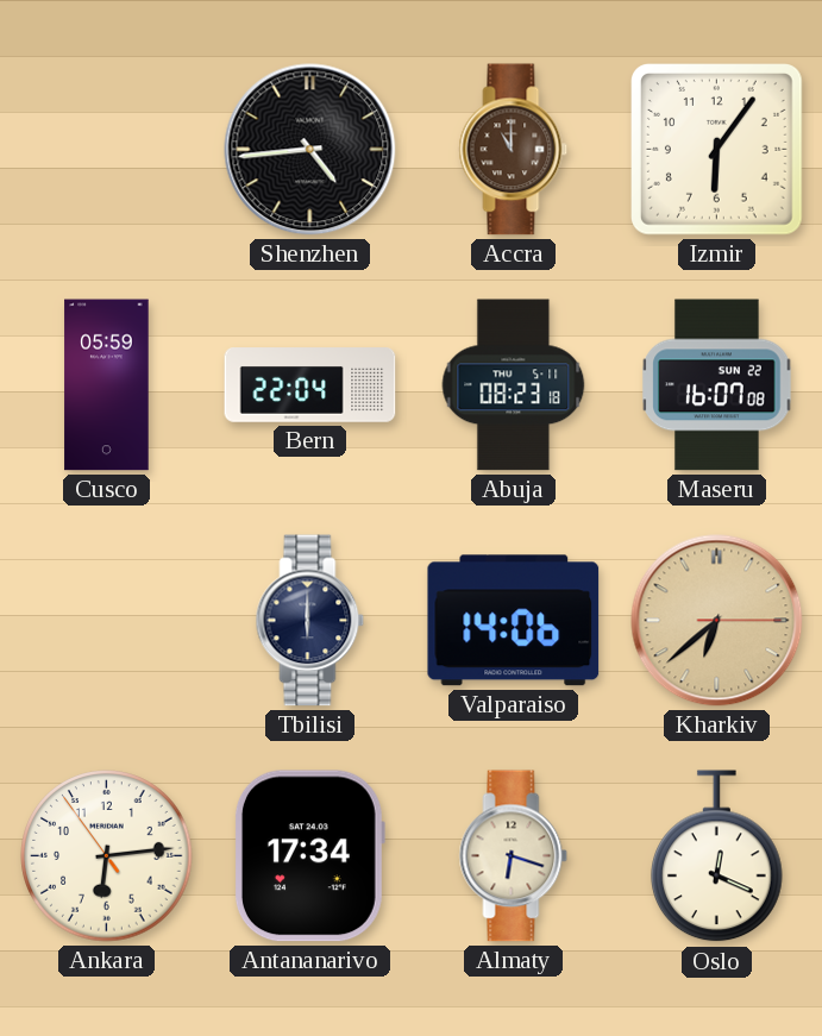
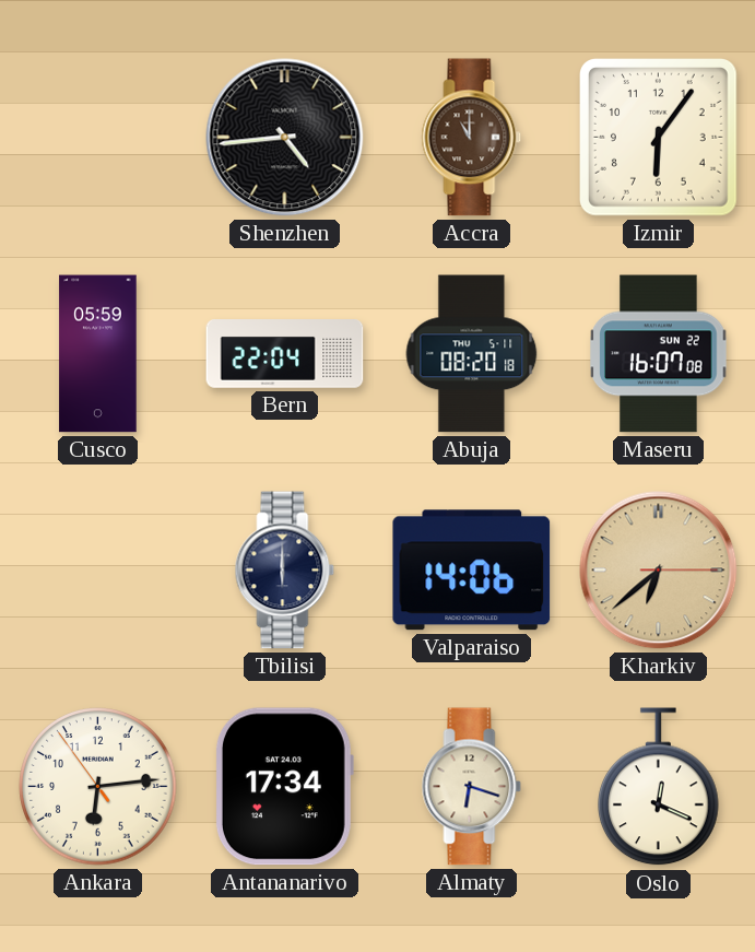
Abuja: 08:23 -> 08:20 (472, 354)
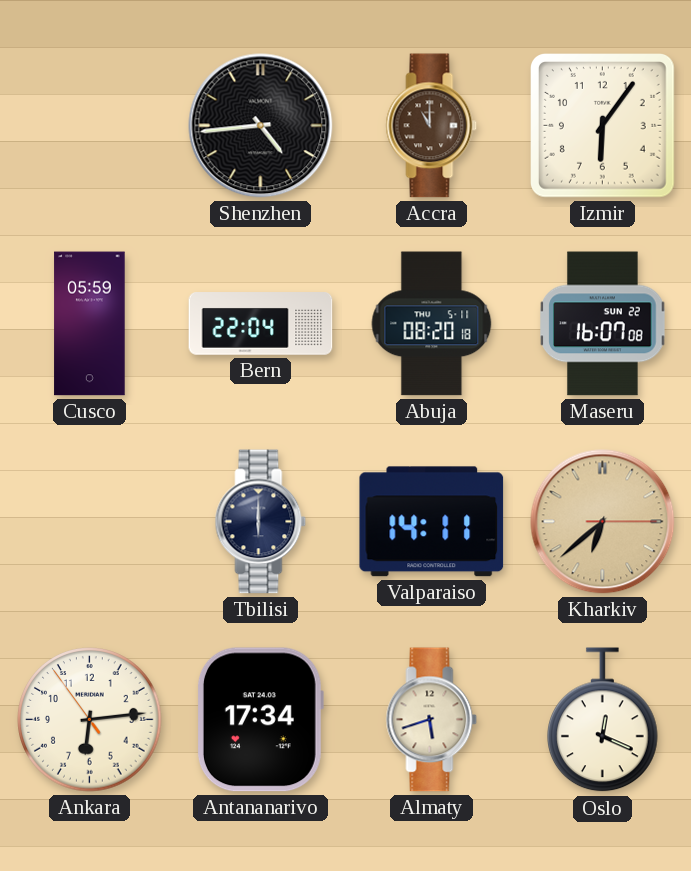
Valparaiso: 14:06 -> 14:11 (432, 522)
Almaty: 6:18 -> 5:42 (432, 720)
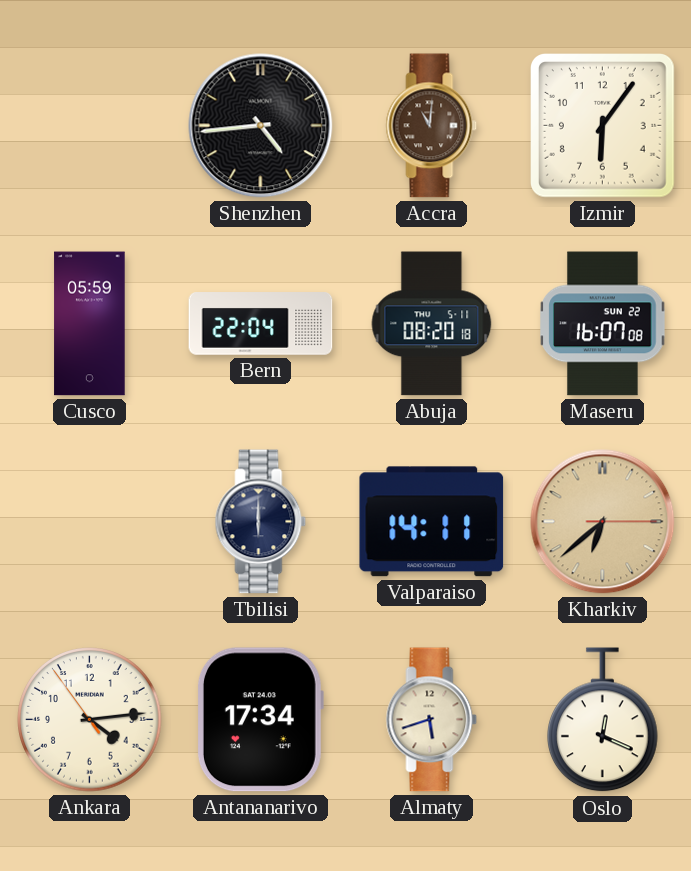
Accra: 11:00 -> 11:01 (432, 126)
Ankara: 6:13 -> 4:13 (90, 720)
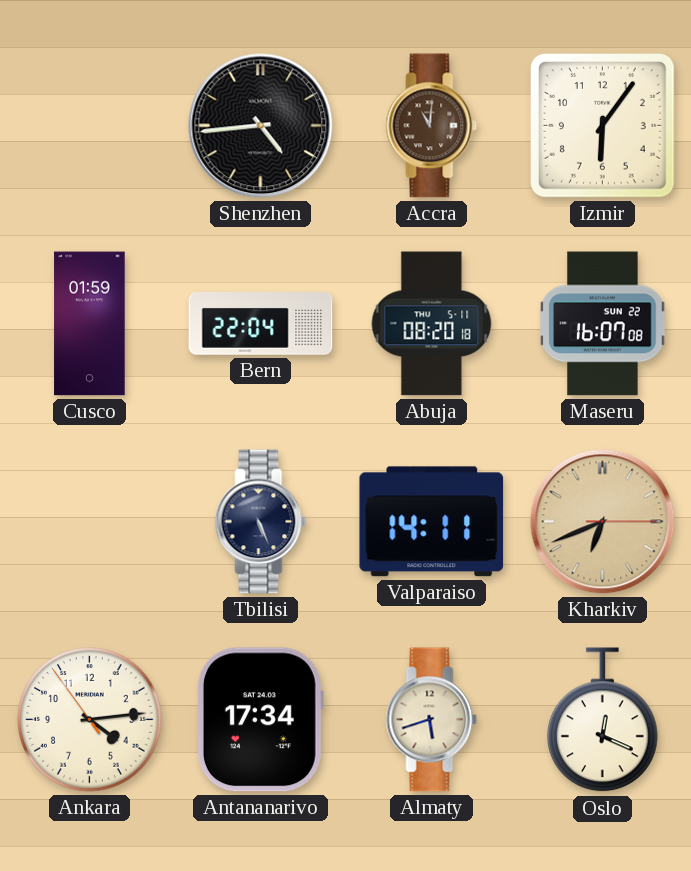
Cusco: 05:59 -> 01:59 (90, 324)
Tbilisi: 6:00 -> 5:26 (261, 522)
Kharkiv: 6:38 -> 6:41 (603, 522)
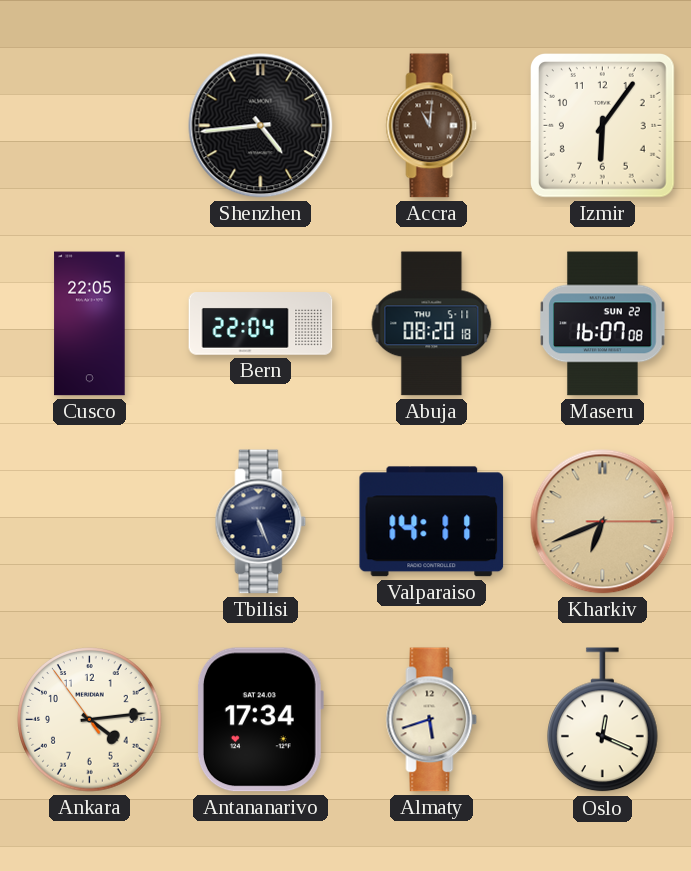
Cusco: 01:59 -> 22:05 (90, 324)
